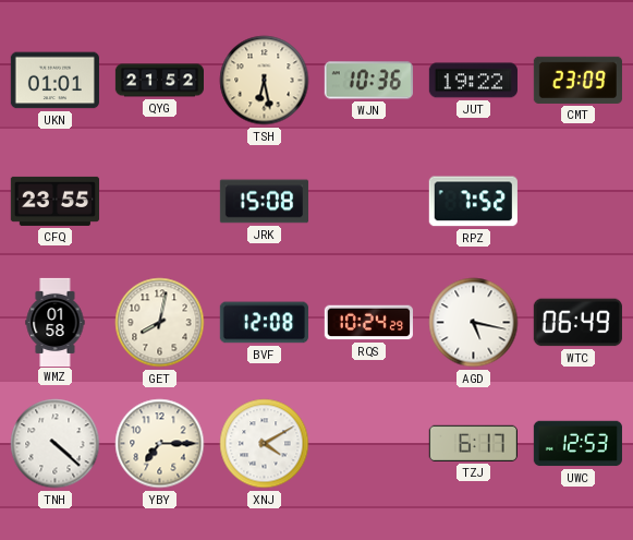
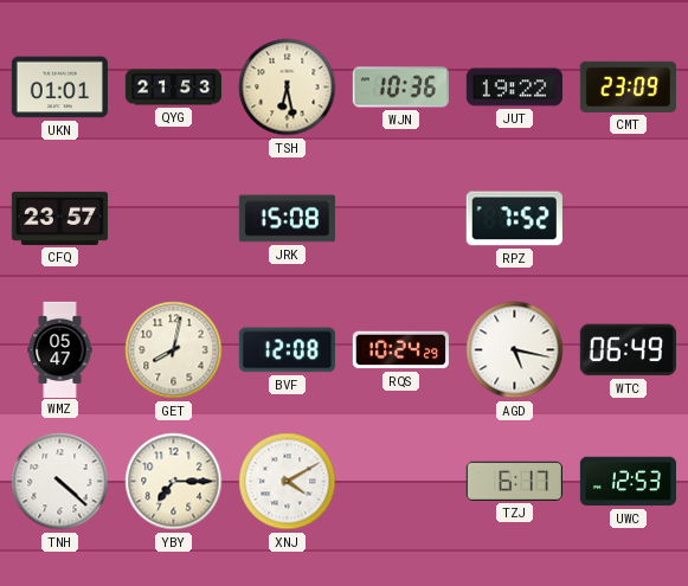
QYG: 21:52 -> 21:53 (173, 88)
CFQ: 23:55 -> 23:57 (59, 218)
WMZ: 01:58 -> 05:47 (60, 349)
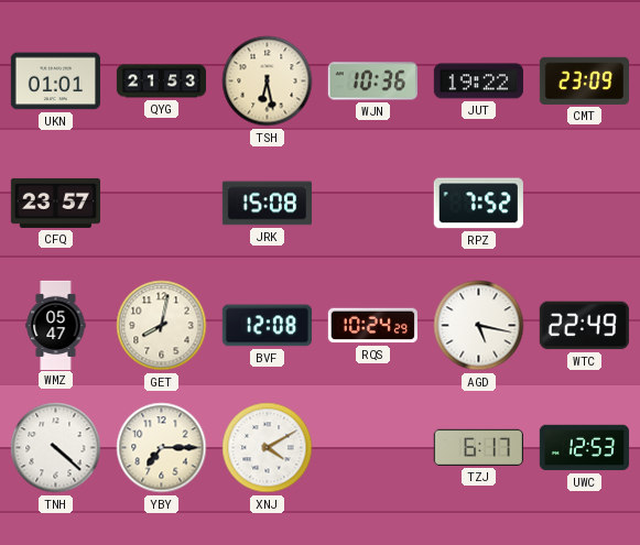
WTC: 06:49 -> 22:49 (584, 326)
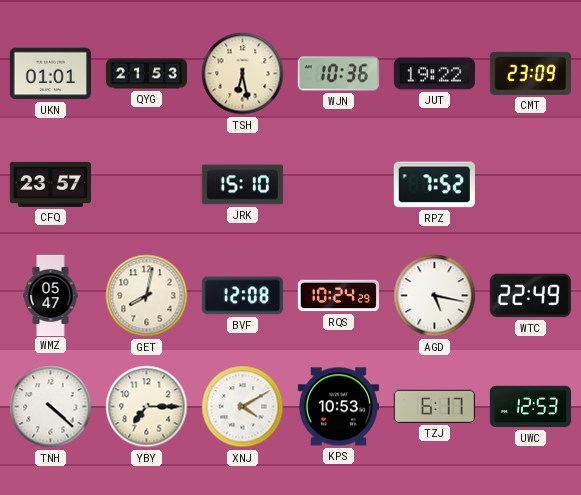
JRK: 15:08 -> 15:10 (242, 185)
KPS: none -> 10:53 (338, 407)
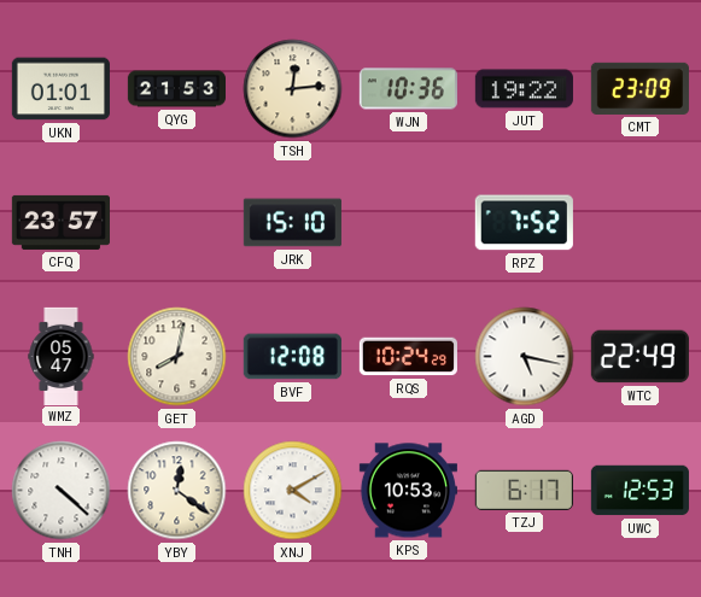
TSH: 6:28 -> 12:14 (293, 89)
YBY: 7:15 -> 12:21 (177, 491)
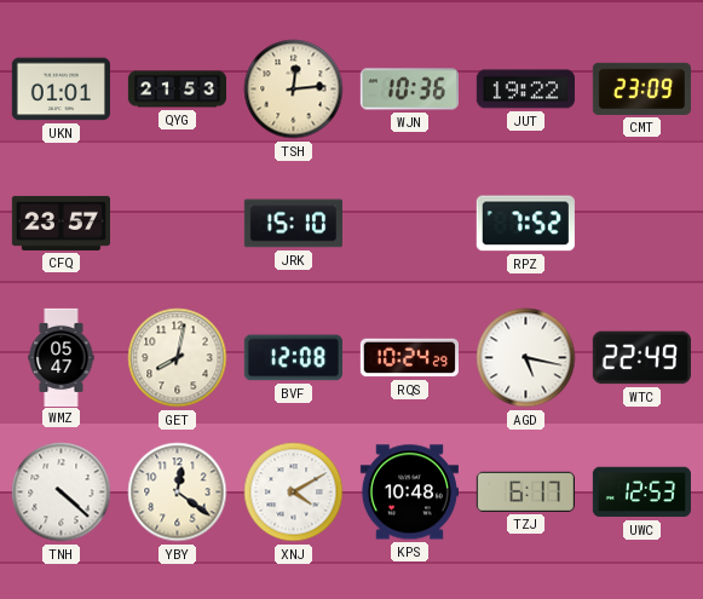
KPS: 10:53 -> 10:48 (409, 493)
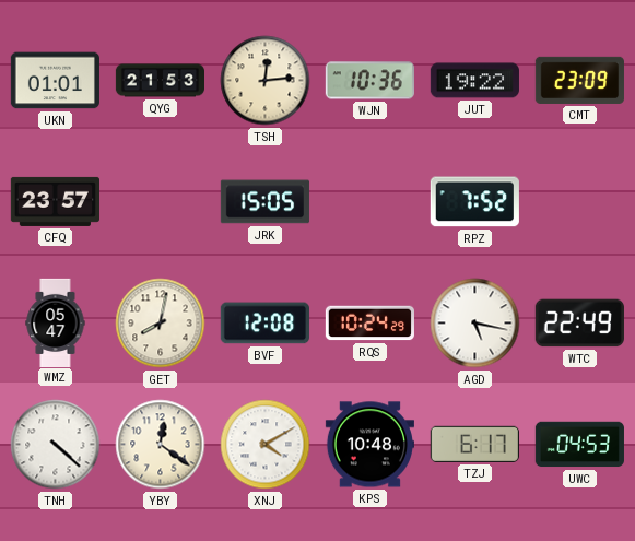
JRK: 15:10 -> 15:05 (264, 202)
UWC: 12:53 -> 04:53 (579, 445)
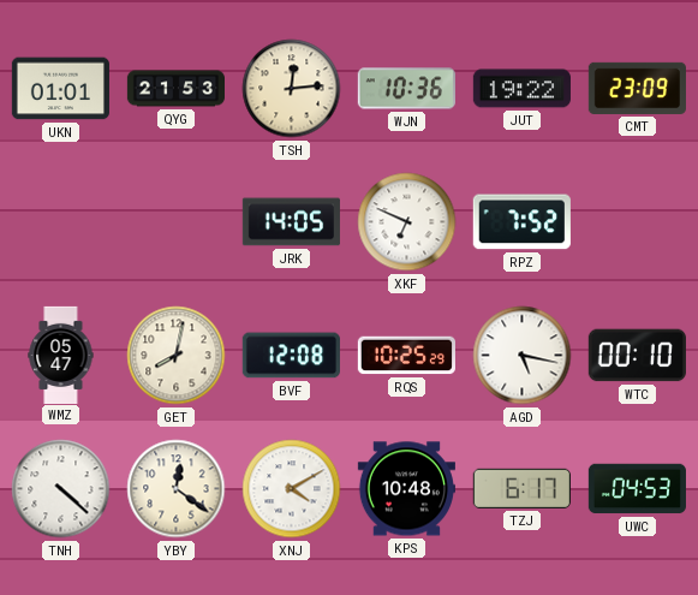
CFQ: 23:57 -> none (55, 201)
JRK: 15:05 -> 14:05 (291, 222)
XKF: none -> 6:49 (407, 222)
RQS: 10:24 -> 10:25 (406, 356)
WTC: 22:49 -> 00:10 (637, 356)
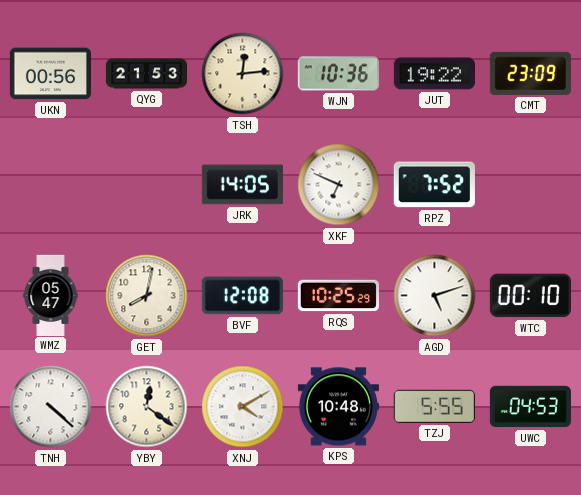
UKN: 01:01 -> 00:56 (50, 74)
AGD: 5:17 -> 5:12 (435, 296)
TZJ: 6:17 -> 5:55 (434, 406)
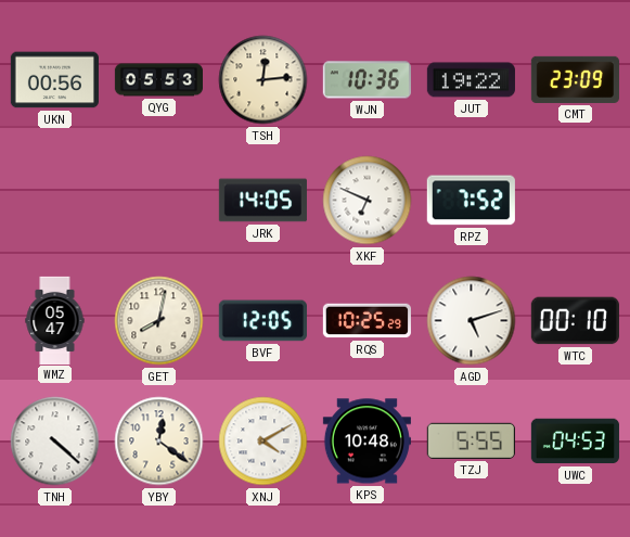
QYG: 21:53 -> 05:53 (158, 80)
BVF: 12:08 -> 12:05 (262, 321)
